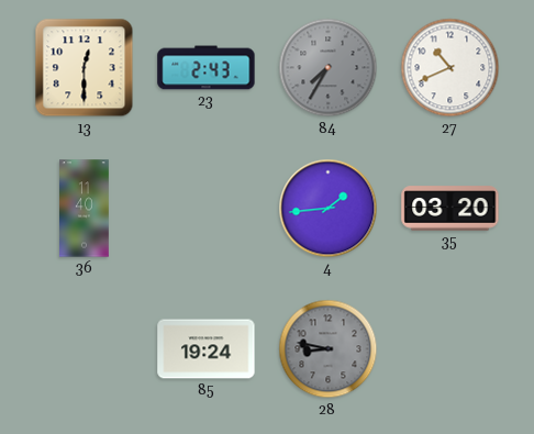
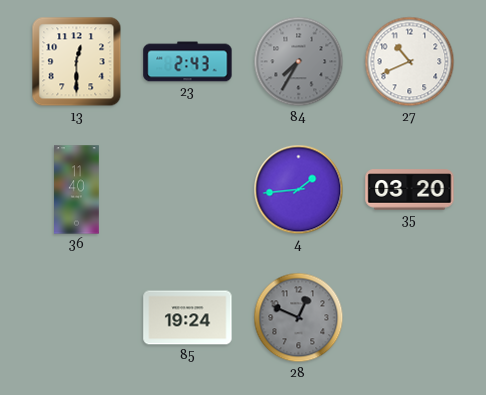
28: 8:47 -> 12:49 (299, 318)
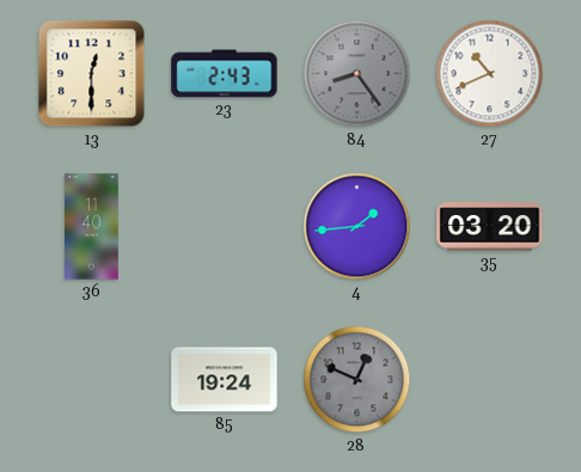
84: 7:35 -> 8:24 (357, 74)
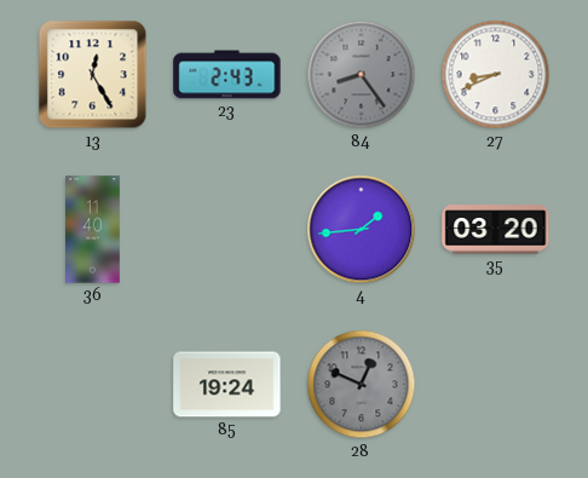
13: 12:30 -> 12:25 (93, 75)
27: 10:41 -> 8:41 (496, 75)
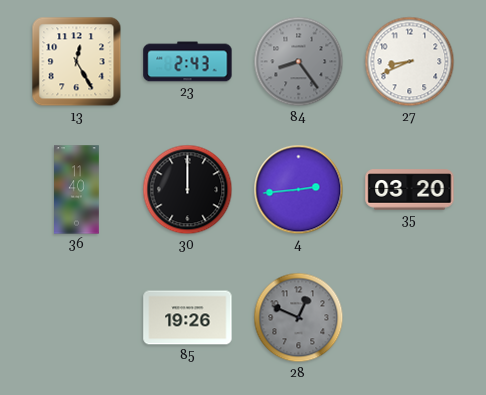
30: none -> 12:00 (188, 190)
4: 1:44 -> 2:44 (299, 190)
85: 19:24 -> 19:26 (188, 318)
